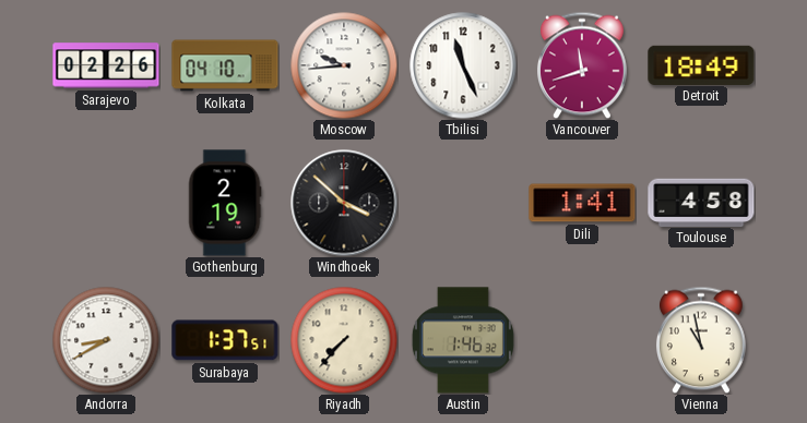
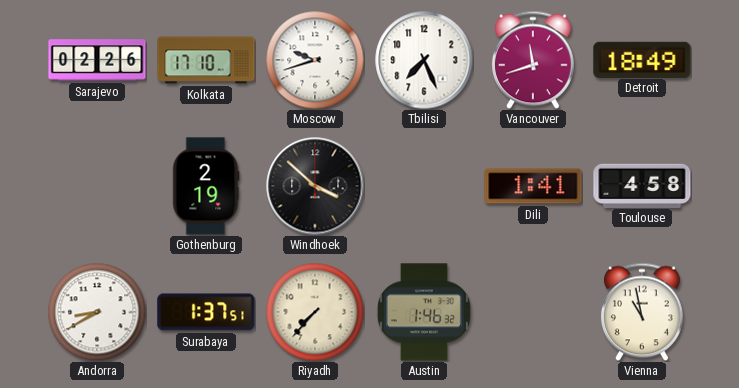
Kolkata: 04:10 -> 17:10 (206, 60)
Moscow: 9:44 -> 9:42 (315, 60)
Tbilisi: 11:26 -> 7:26 (424, 60)
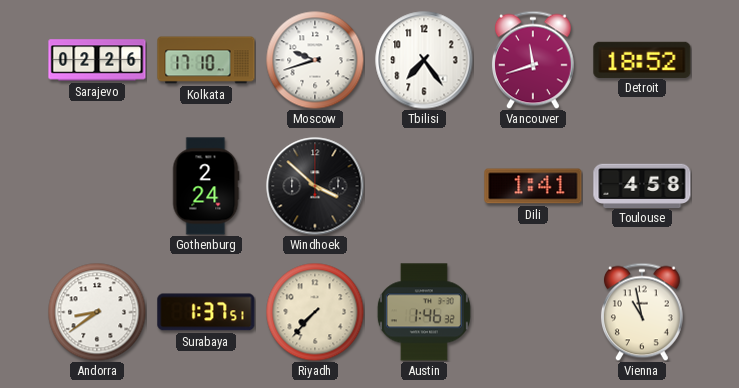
Tbilisi: 7:26 -> 7:24 (424, 60)
Detroit: 18:49 -> 18:52 (642, 59)
Gothenburg: 2:19 -> 2:24 (206, 186)
Andorra: 8:40 -> 8:39 (97, 312)
